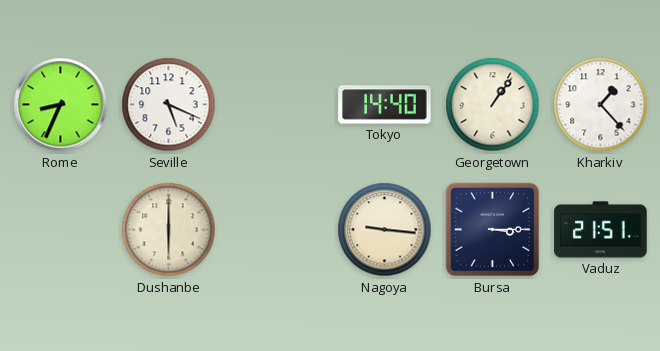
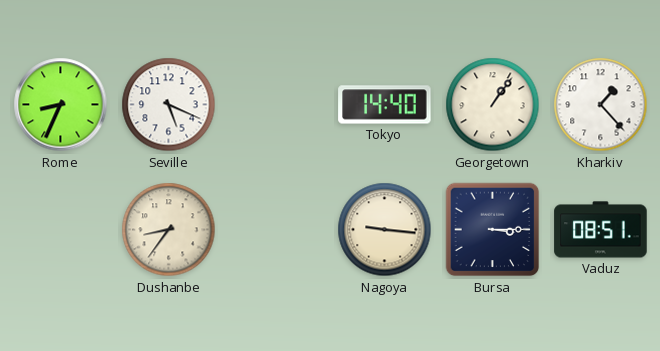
Dushanbe: 6:00 -> 8:36 (169, 230)
Vaduz: 21:51 -> 08:51 (601, 230)
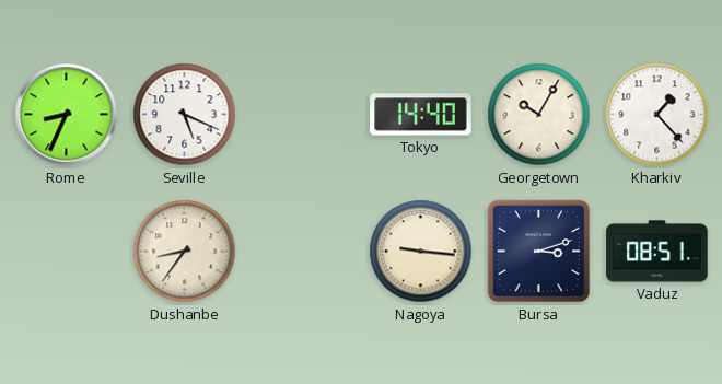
Georgetown: 1:06 -> 10:05 (539, 115)
Bursa: 3:15 -> 3:12 (539, 252)
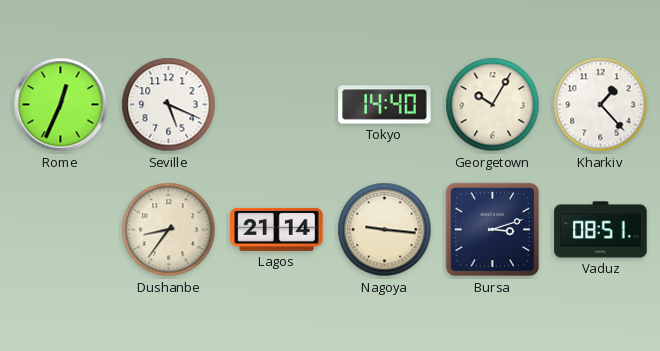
Rome: 8:34 -> 12:34 (61, 105)
Lagos: none -> 21:14 (277, 229)
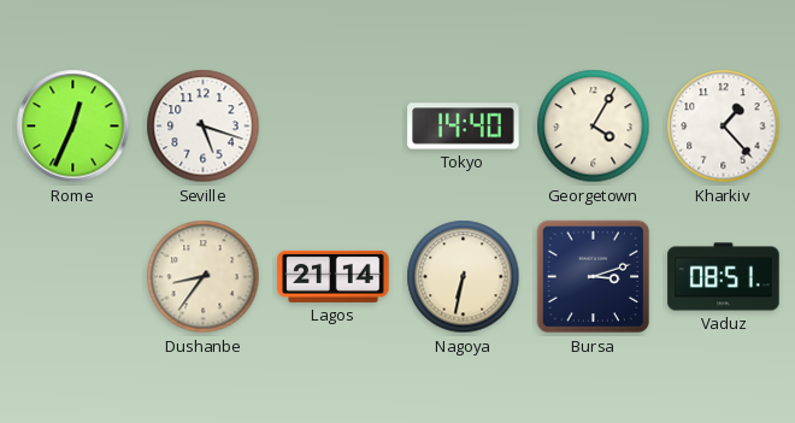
Seville: 5:19 -> 5:18 (204, 127)
Georgetown: 10:05 -> 4:05 (594, 127)
Nagoya: 9:16 -> 6:32 (464, 277)
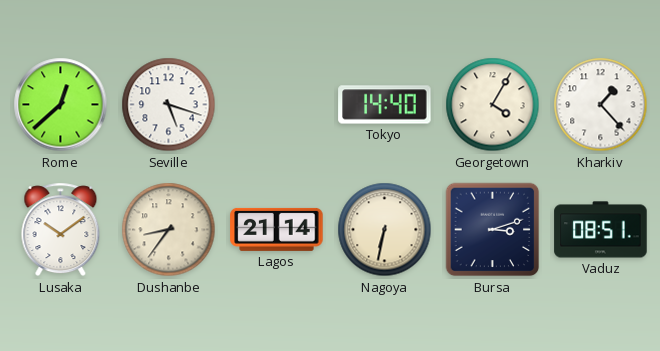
Rome: 12:34 -> 12:38 (61, 105)
Lusaka: none -> 10:09 (61, 230)
